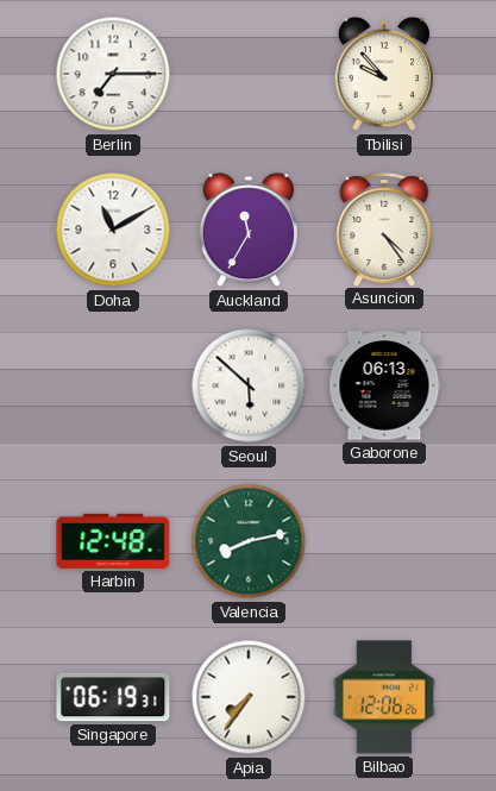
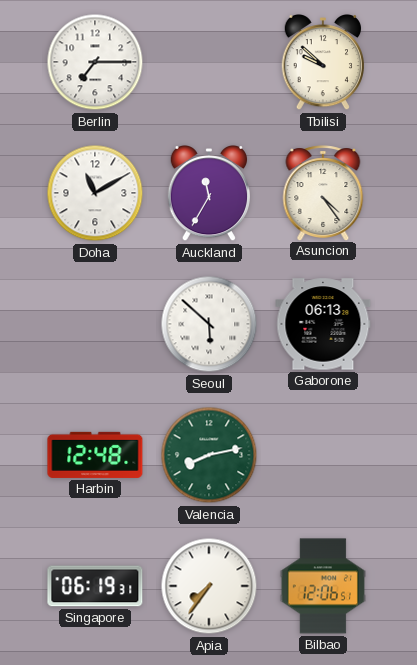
Tbilisi: 9:53 -> 9:52 (322, 62)
Bilbao: 12:06:26 -> 12:06:51 (323, 586)
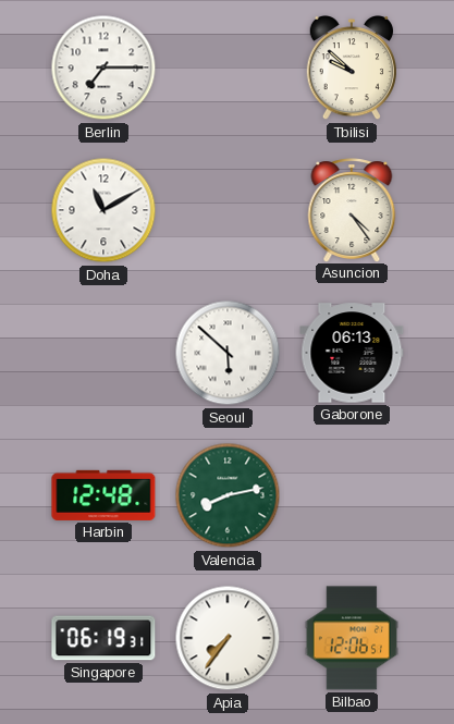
Auckland: 11:35 -> none (208, 193)
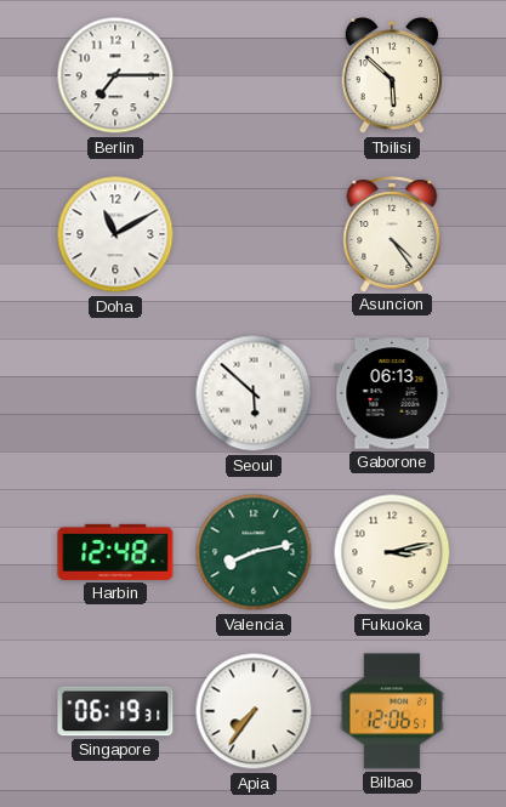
Tbilisi: 9:52 -> 5:52 (391, 75)
Fukuoka: none -> 3:13 (392, 552)
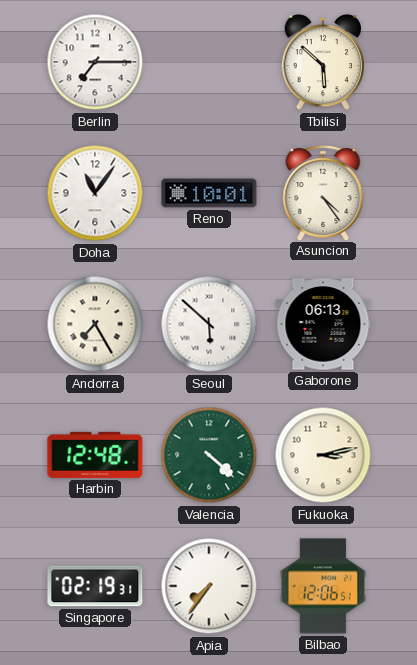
Doha: 11:10 -> 11:06 (95, 193)
Reno: none -> 10:01 (209, 193)
Andorra: none -> 7:25 (95, 324)
Valencia: 8:13 -> 4:22 (209, 455)
Singapore: 06:19 -> 02:19 (95, 586)
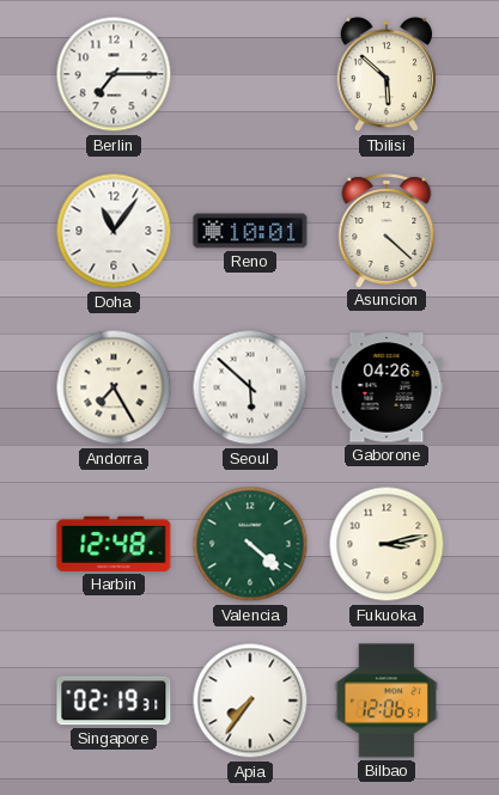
Asuncion: 4:24 -> 4:22 (387, 231)
Gaborone: 06:13 -> 04:26 (387, 387)
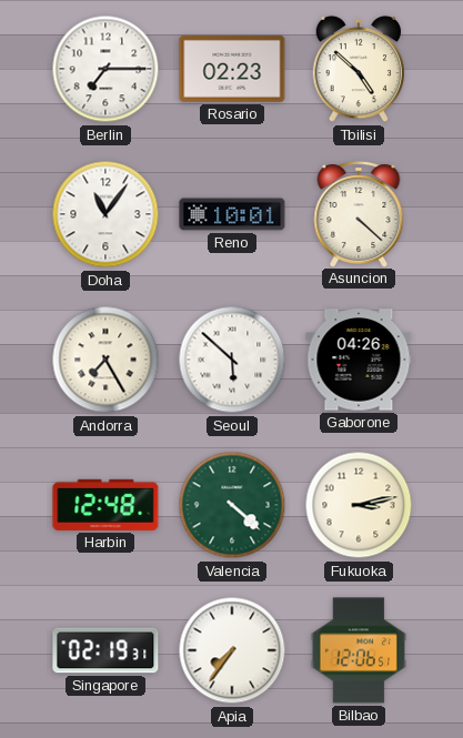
Rosario: none -> 02:23 (232, 69)
Tbilisi: 5:52 -> 4:52 (358, 69)
